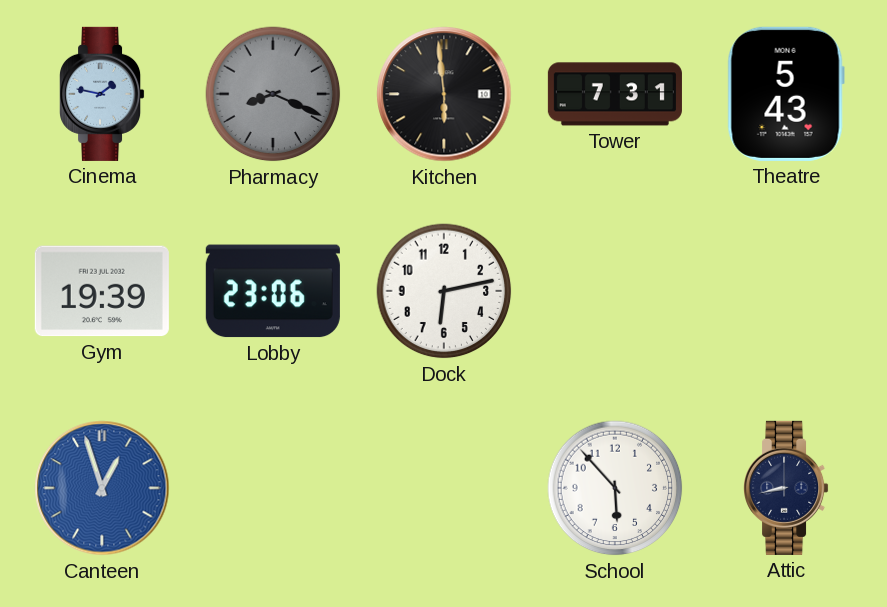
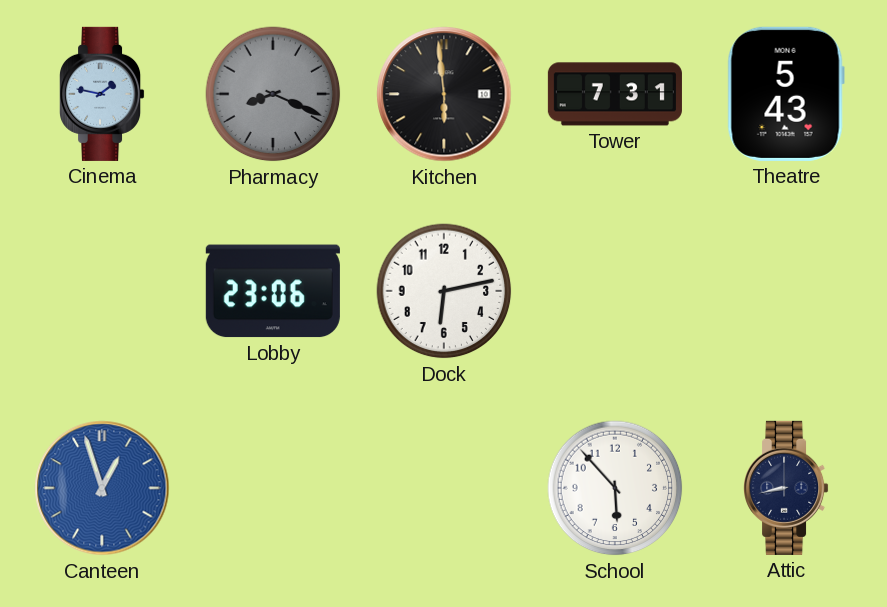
Gym: 19:39 -> none (102, 291)
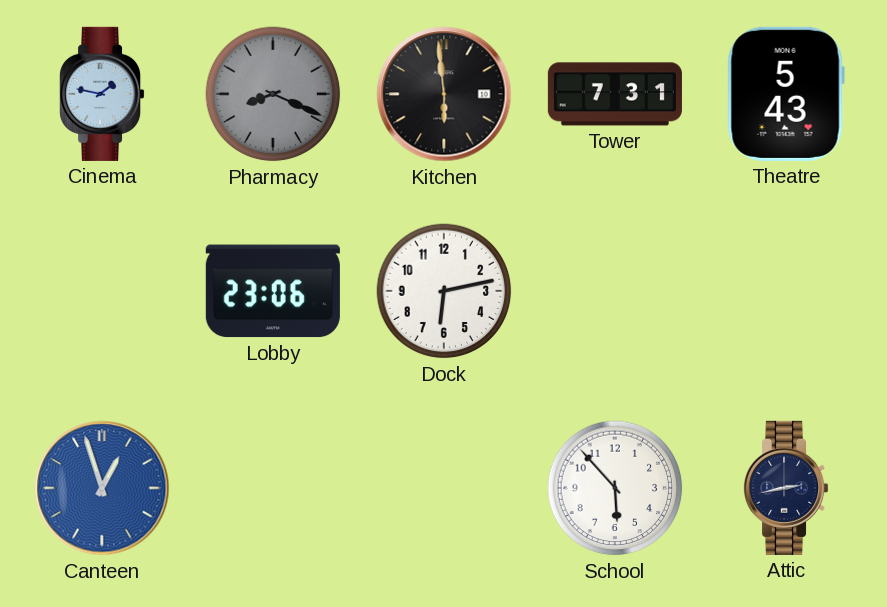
Attic: 8:43 -> 2:43 (787, 488)
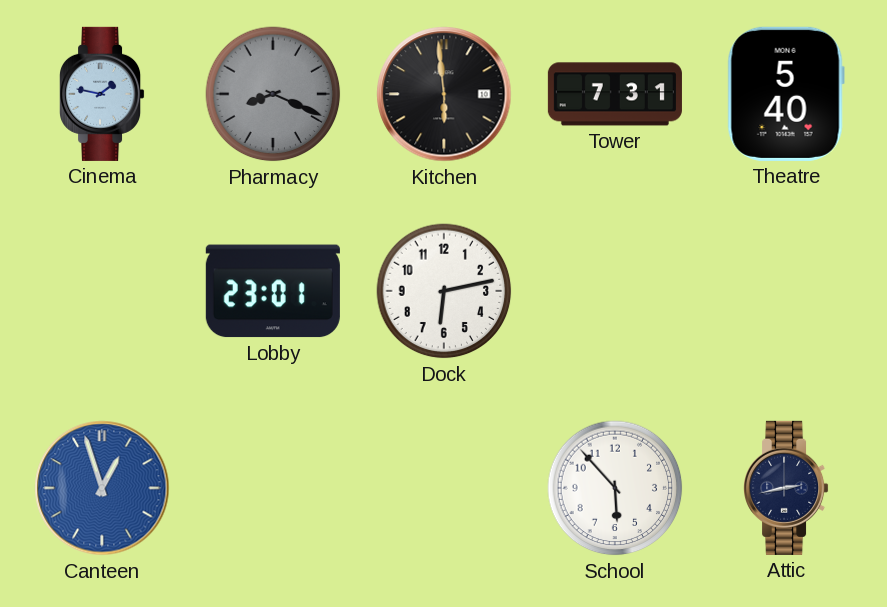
Theatre: 5:43 -> 5:40 (786, 94)
Lobby: 23:06 -> 23:01 (273, 291)
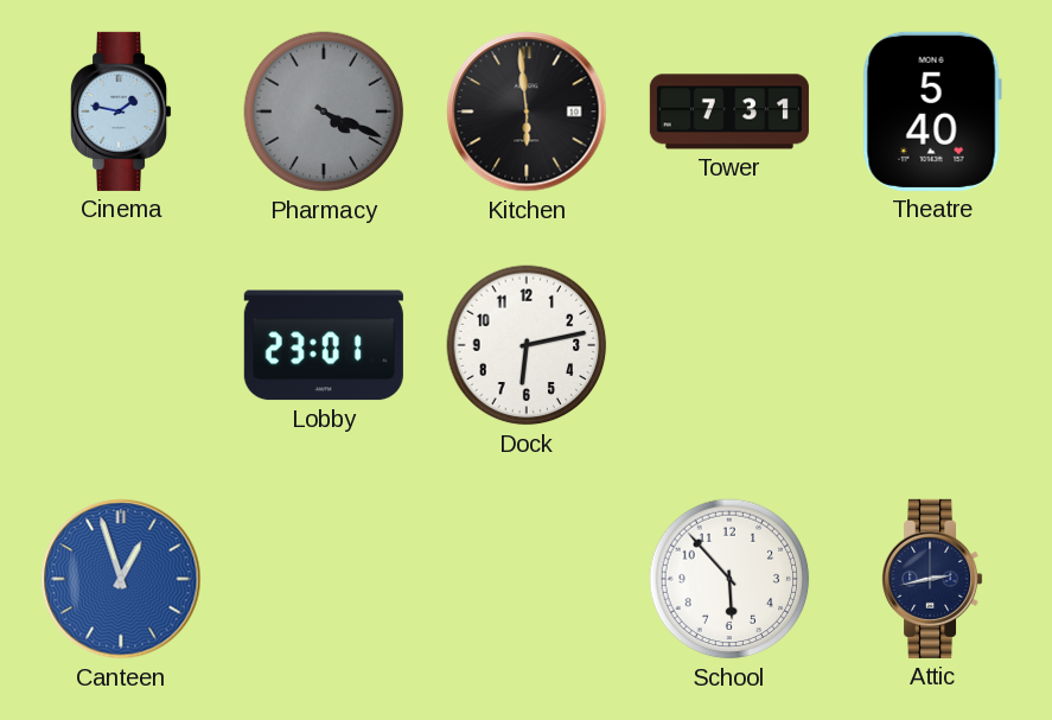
Pharmacy: 8:19 -> 4:19 (324, 111)
